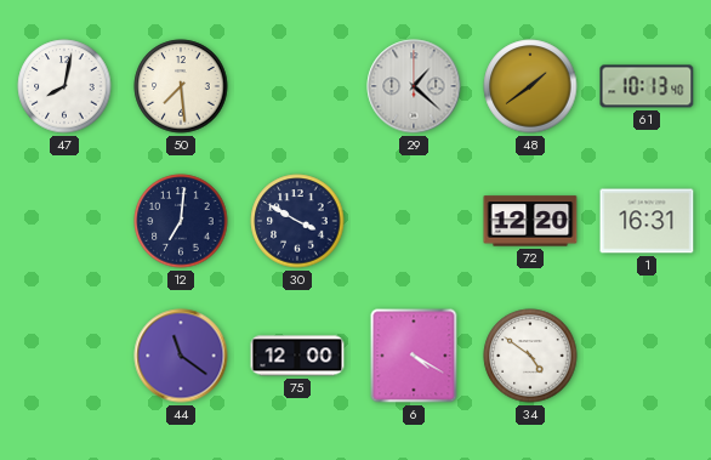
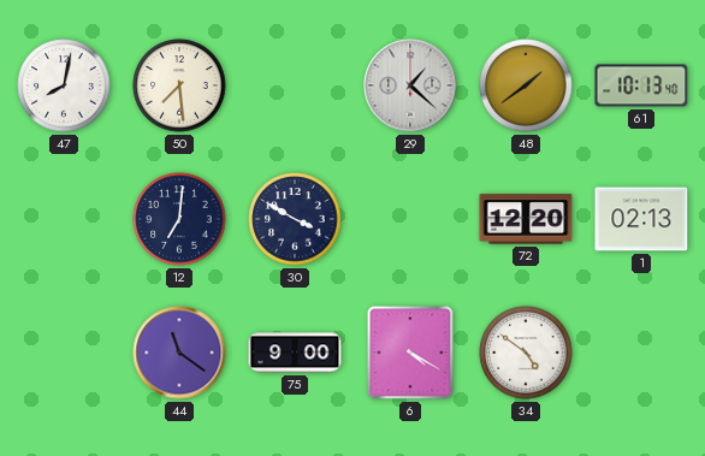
1: 16:31 -> 02:13 (641, 219)
75: 12:00 -> 9:00 (295, 353)
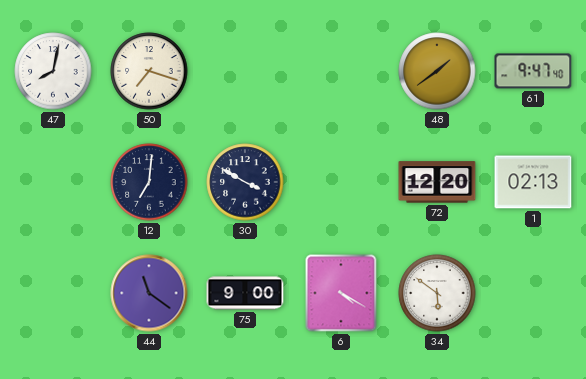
50: 7:29 -> 7:18 (149, 71)
29: 1:22 -> none (410, 85)
61: 10:13 -> 9:47 (533, 71)
34: 4:51 -> 5:51 (437, 293)
